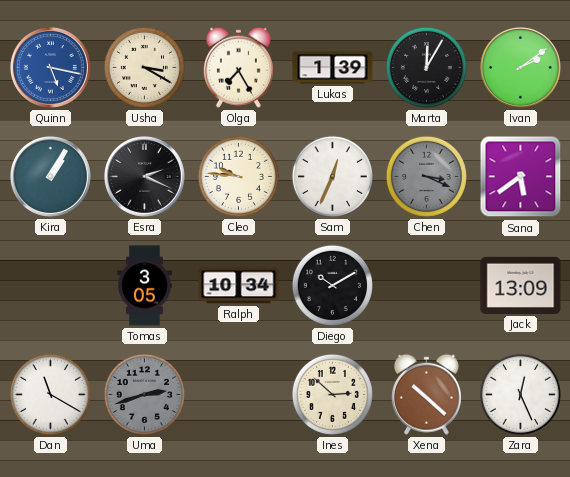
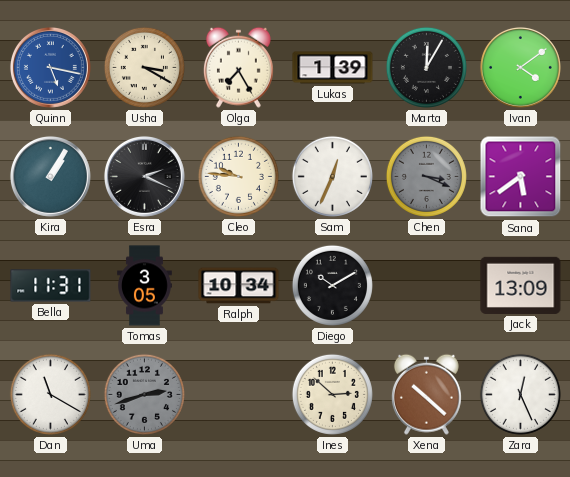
Ivan: 2:09 -> 4:09 (520, 67)
Bella: none -> 11:31 (51, 286)
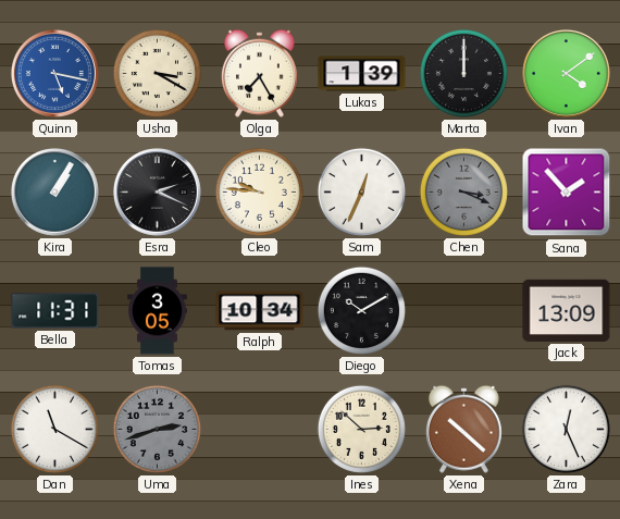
Marta: 12:05 -> 12:00 (463, 73)
Sana: 5:39 -> 1:53 (567, 193)
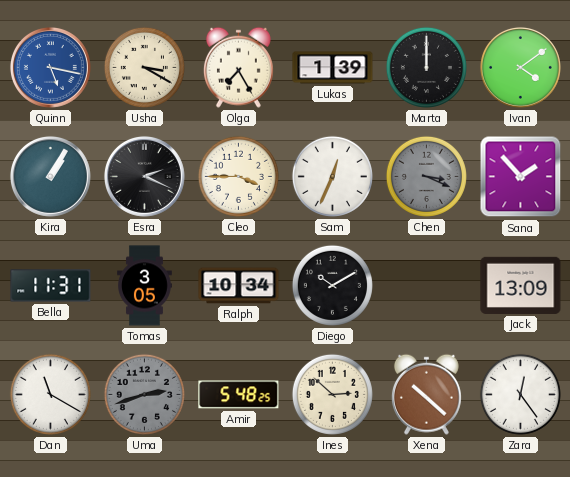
Cleo: 9:46 -> 3:45 (238, 176)
Amir: none -> 5:48 (239, 395)
Zara: 12:26 -> 12:24 (520, 394)
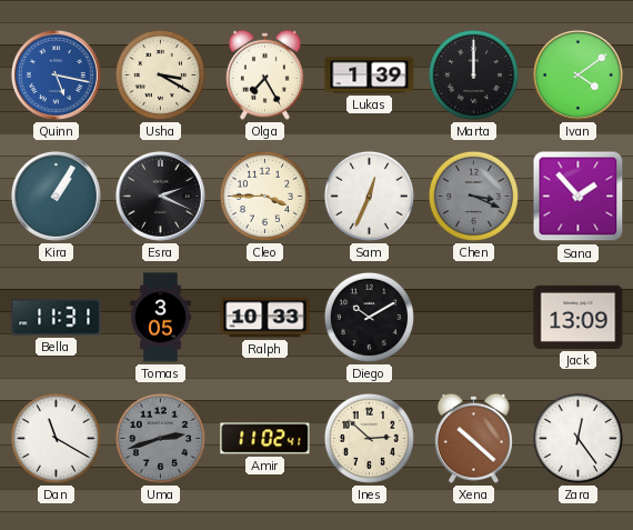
Ralph: 10:34 -> 10:33 (265, 318)
Amir: 5:48 -> 11:02 (265, 439)
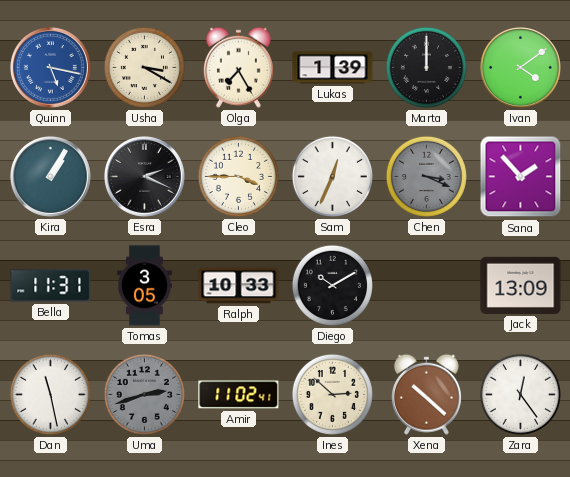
Dan: 11:20 -> 11:28 (50, 394)
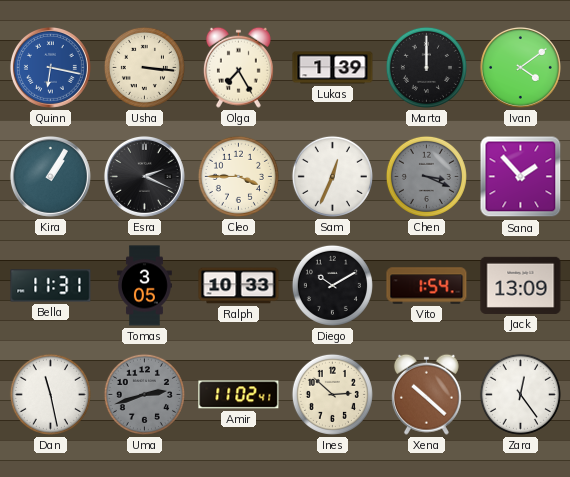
Quinn: 5:17 -> 6:17 (50, 67)
Usha: 3:20 -> 3:16 (144, 67)
Vito: none -> 1:54 (427, 286)
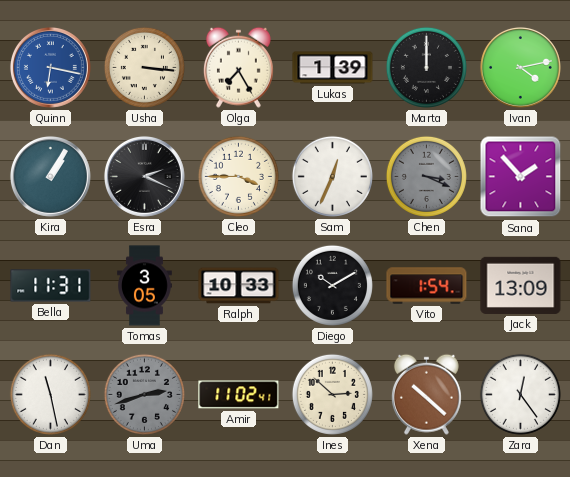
Ivan: 4:09 -> 4:13 (520, 67)
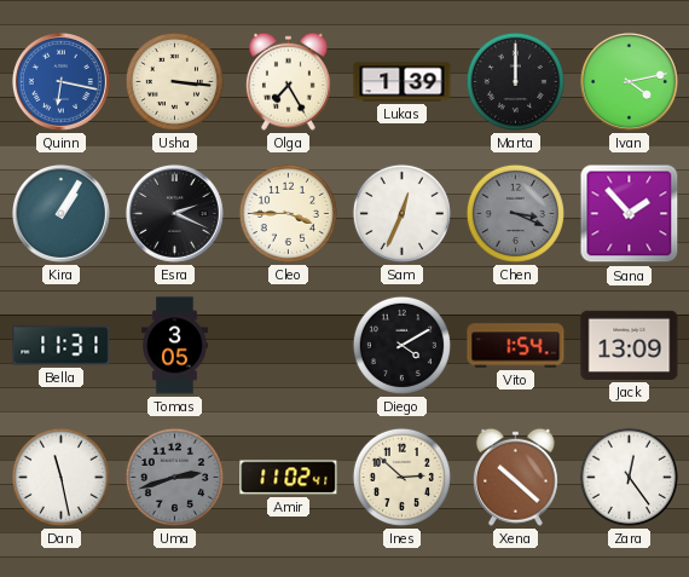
Ralph: 10:33 -> none (239, 286)
Diego: 10:10 -> 4:10 (401, 345)
